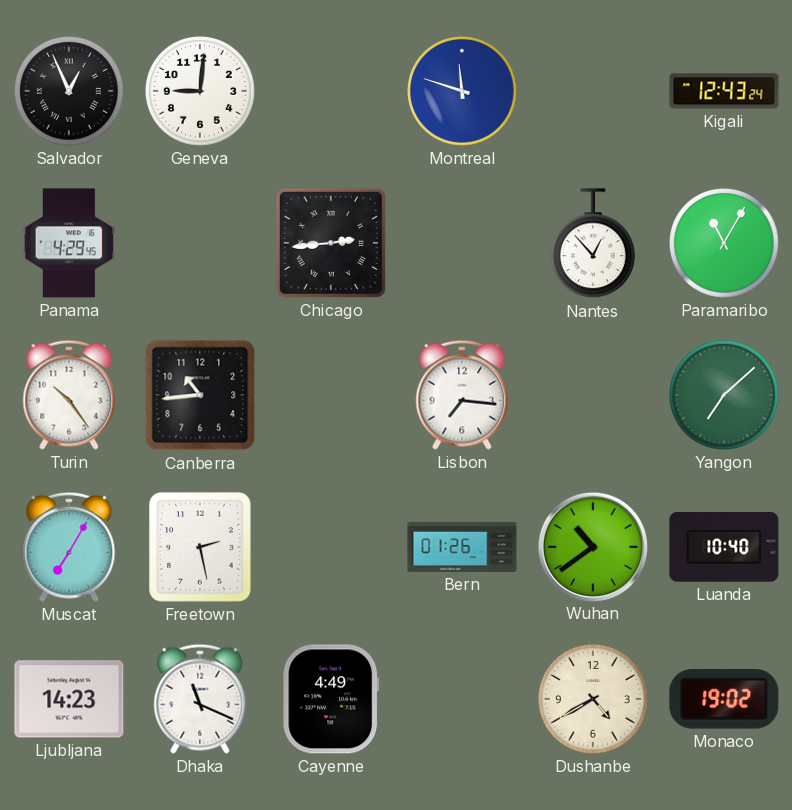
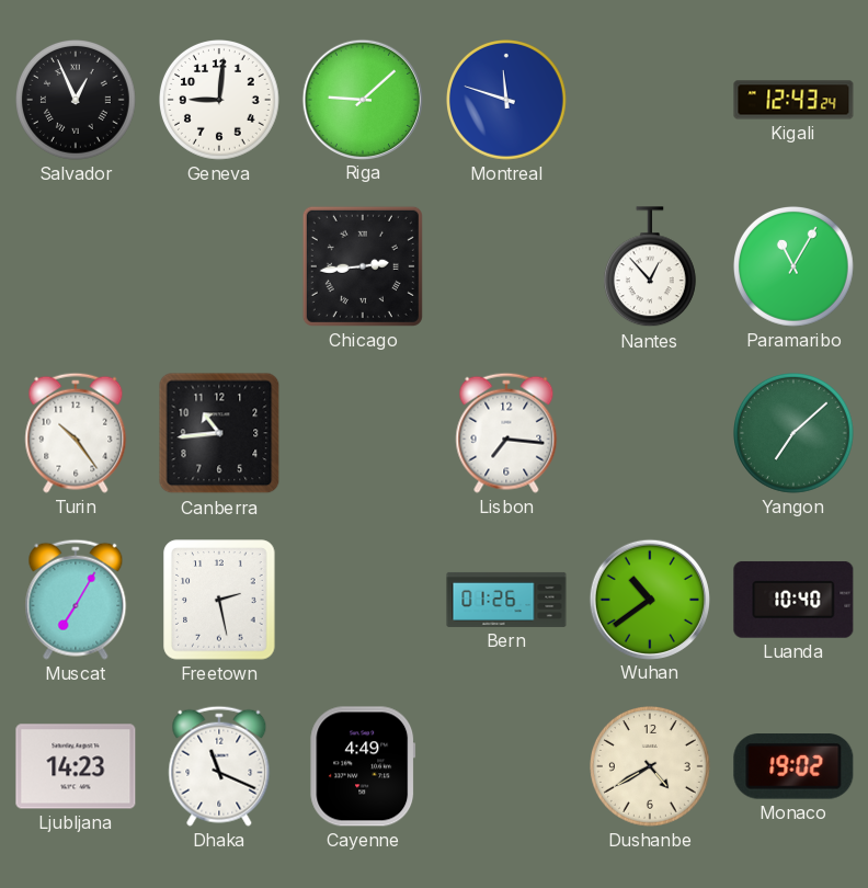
Riga: none -> 9:08 (362, 99)
Panama: 4:29 -> none (69, 243)
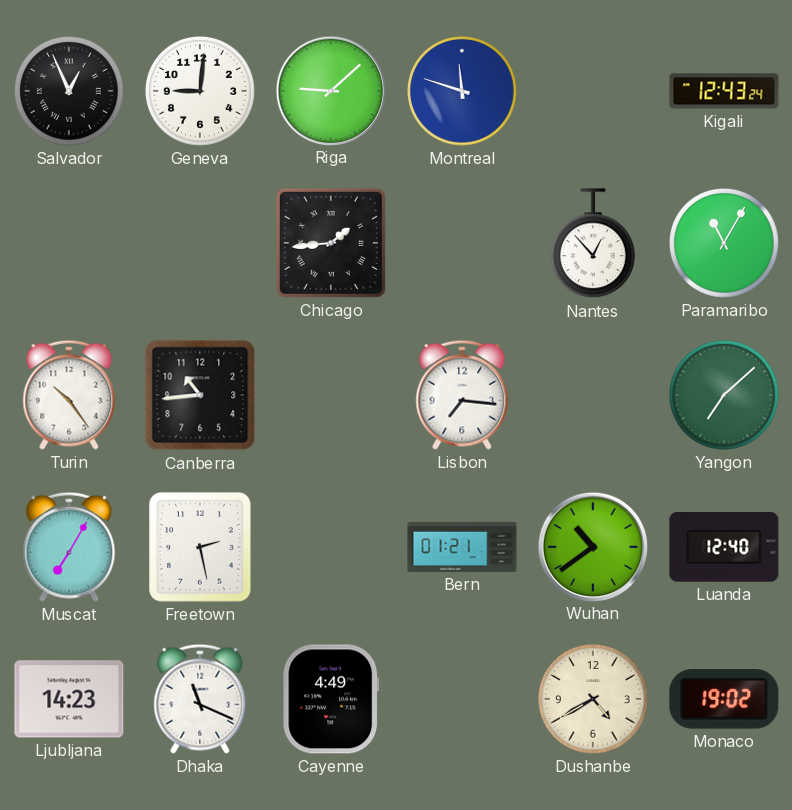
Chicago: 2:44 -> 1:44 (331, 243)
Bern: 01:26 -> 01:21 (462, 547)
Luanda: 10:40 -> 12:40 (724, 547)
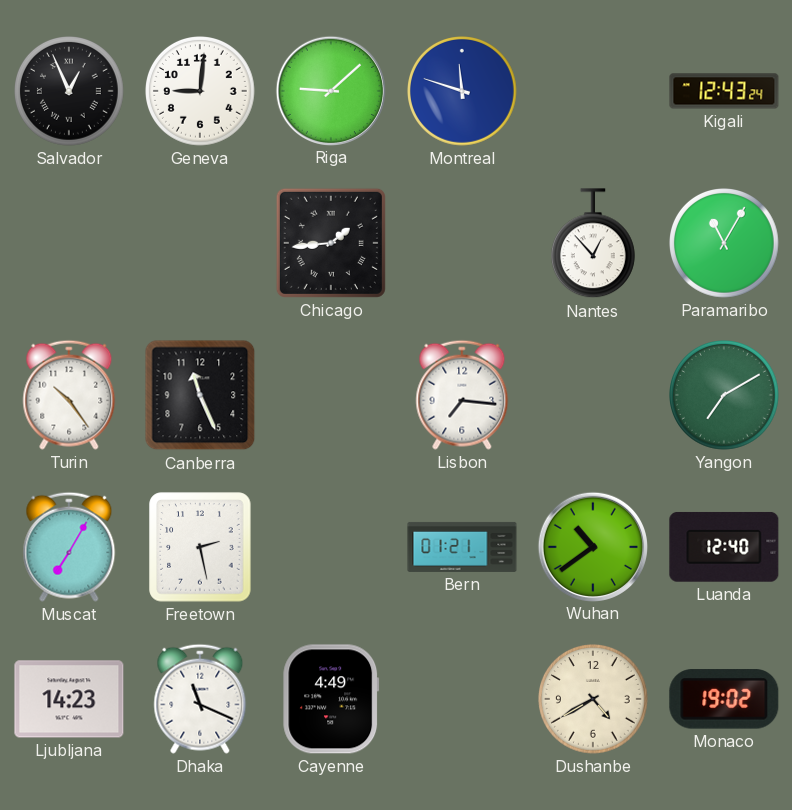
Canberra: 10:44 -> 11:26 (200, 395)
Yangon: 7:08 -> 7:10 (725, 396)
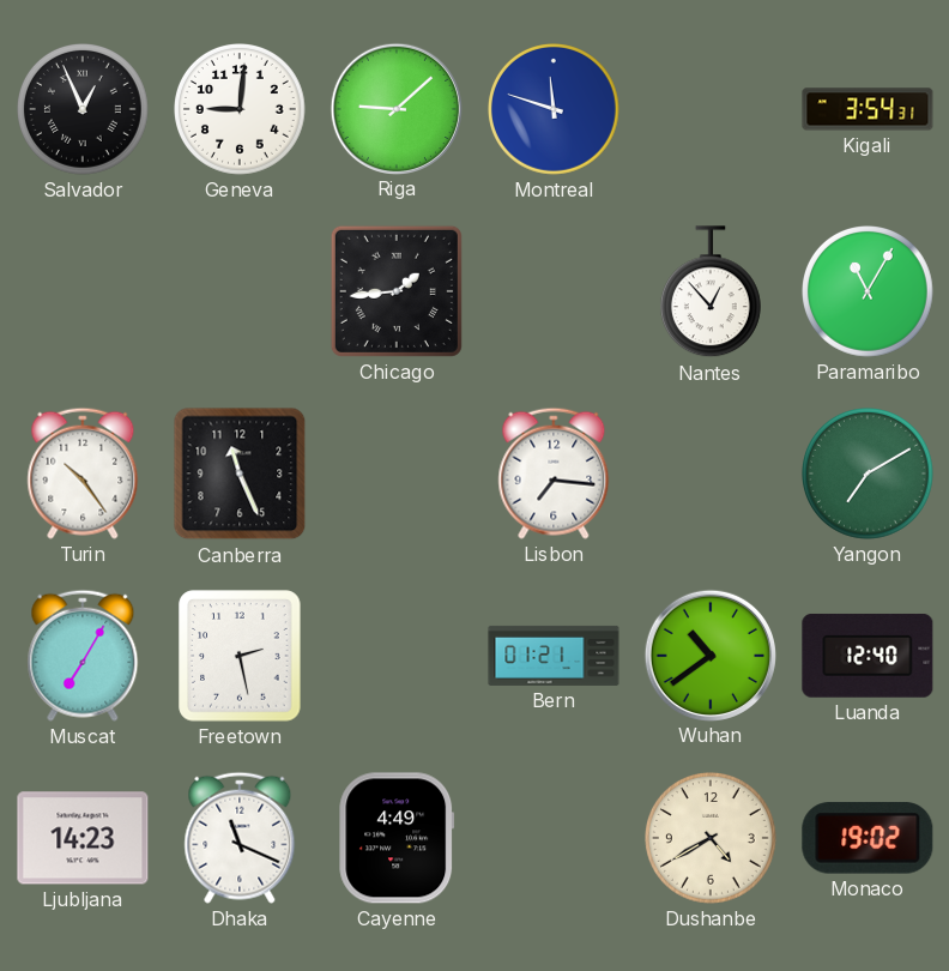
Kigali: 12:43 -> 3:54 (868, 109)
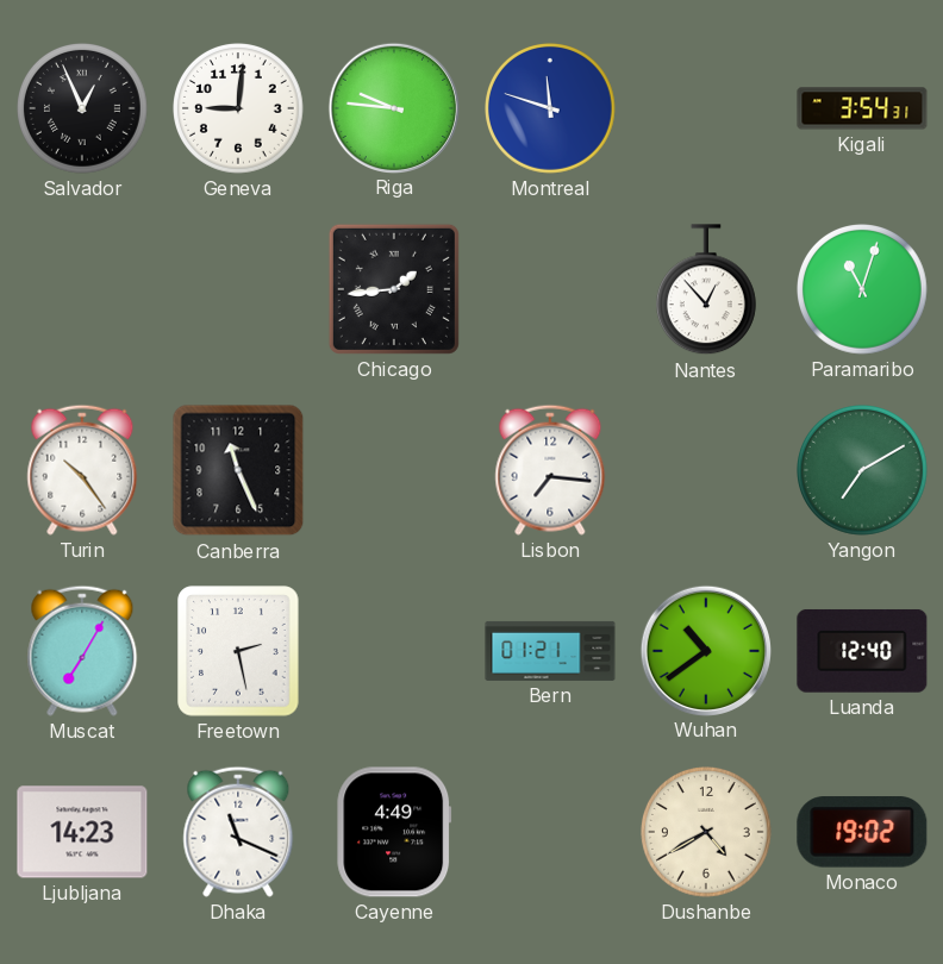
Riga: 9:08 -> 9:46 (393, 107)
Paramaribo: 11:05 -> 11:03 (863, 290)
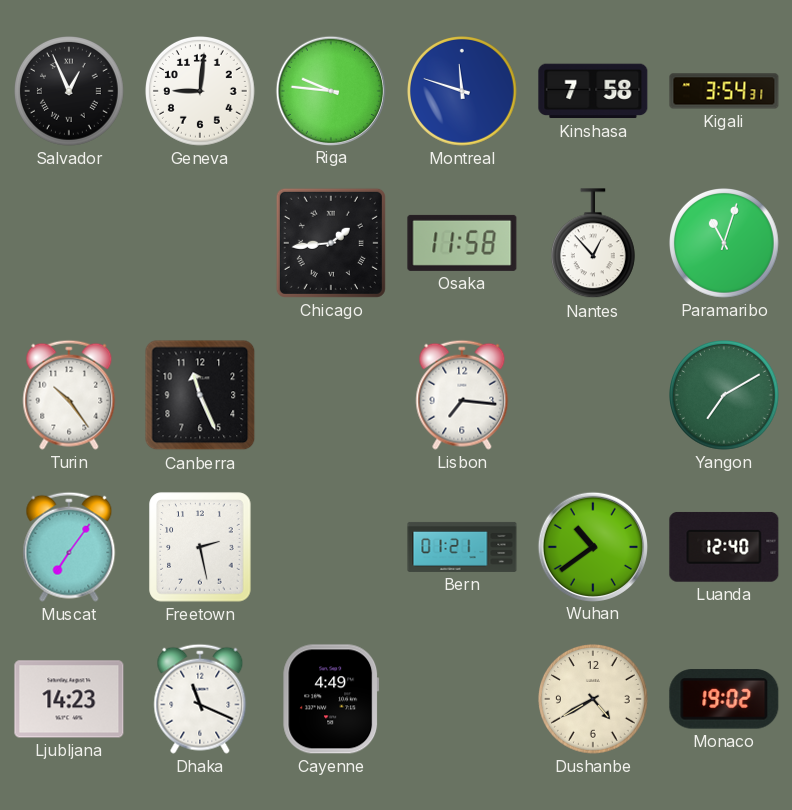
Kinshasa: none -> 7:58 (593, 91)
Osaka: none -> 11:58 (462, 243)
Muscat: 7:05 -> 7:06 (69, 547)
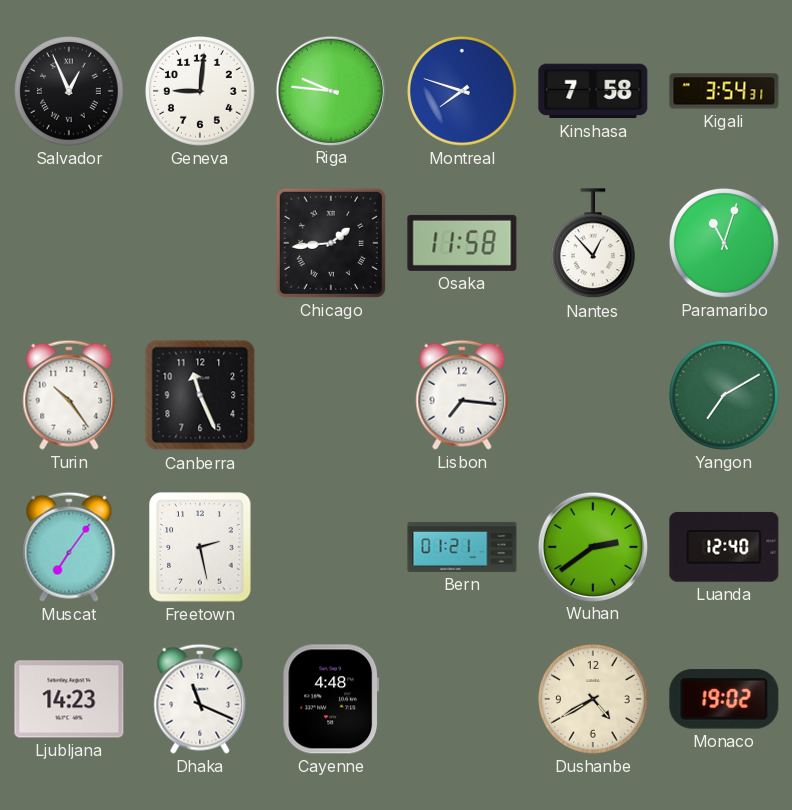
Montreal: 11:48 -> 7:48 (463, 92)
Wuhan: 10:39 -> 2:39 (592, 546)
Cayenne: 4:49 -> 4:48 (331, 699)
